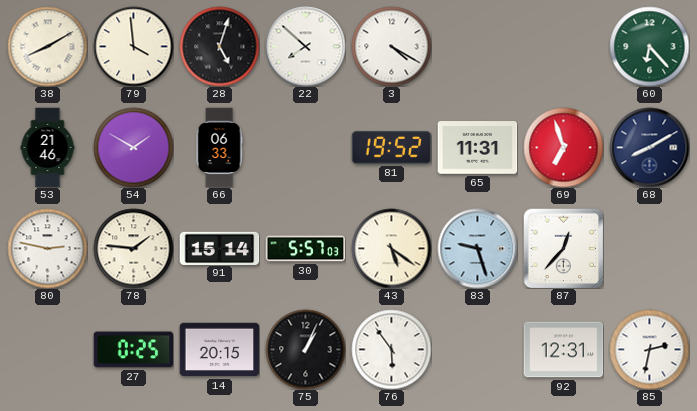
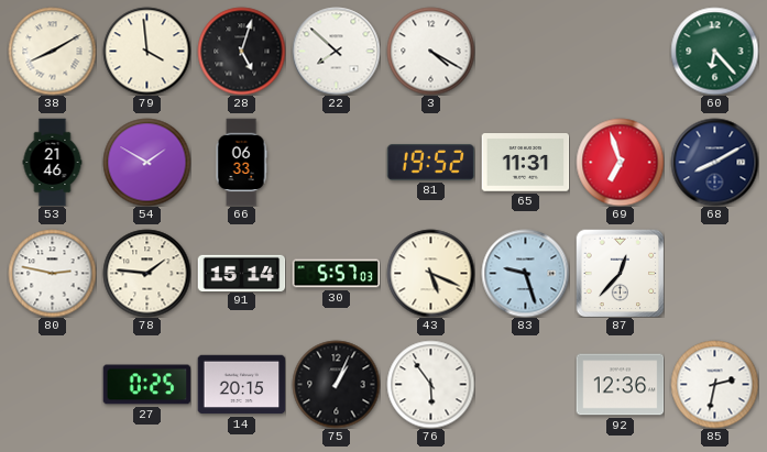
43: 5:21 -> 5:19 (430, 273)
92: 12:31 -> 12:36 (620, 385)
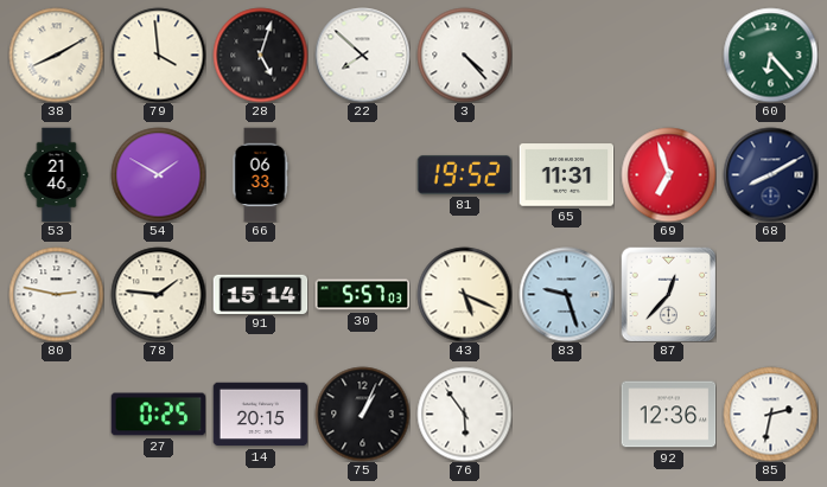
3: 4:20 -> 4:23 (464, 55)
